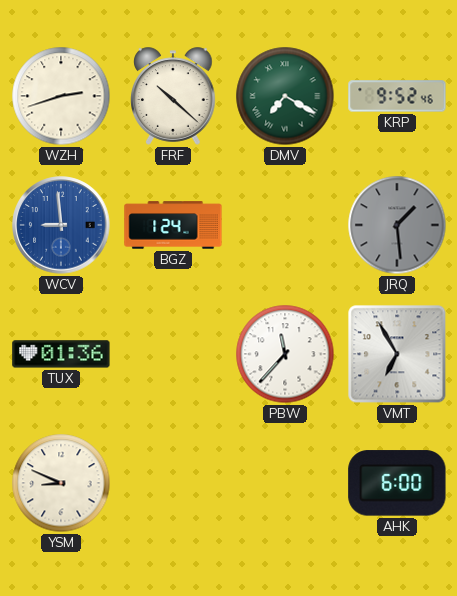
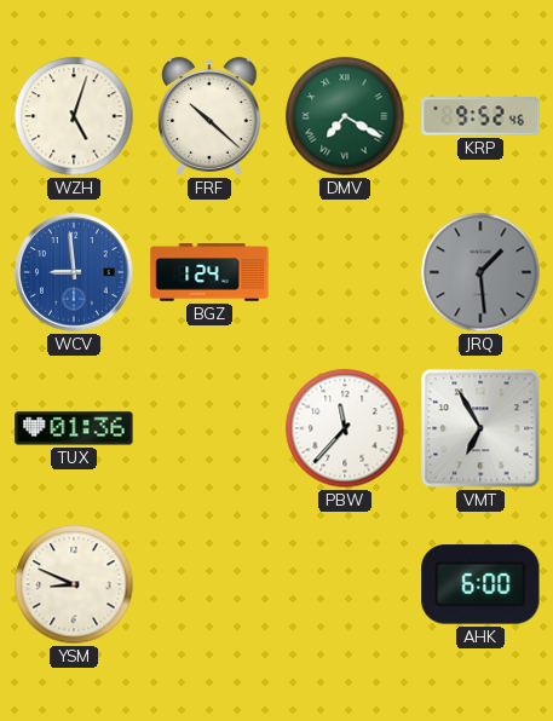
WZH: 2:42 -> 5:03 (74, 116)
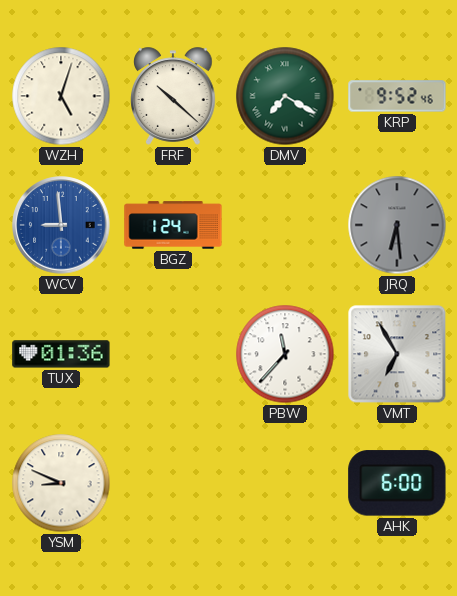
JRQ: 1:29 -> 6:29 (397, 225)
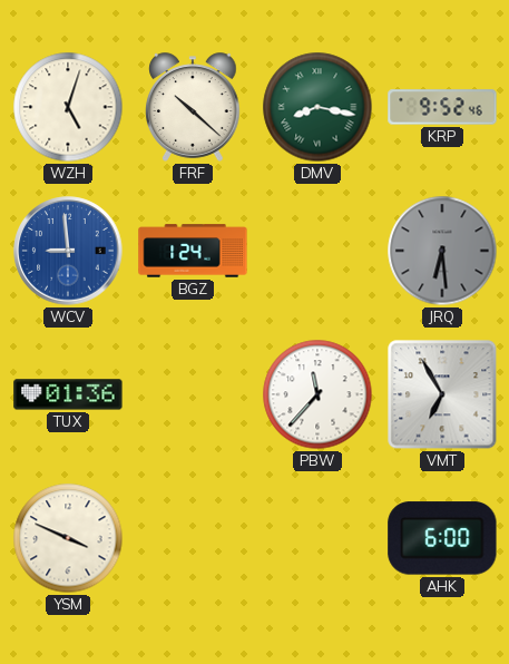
DMV: 7:20 -> 8:17 (317, 107)
YSM: 8:49 -> 3:49 (68, 538)
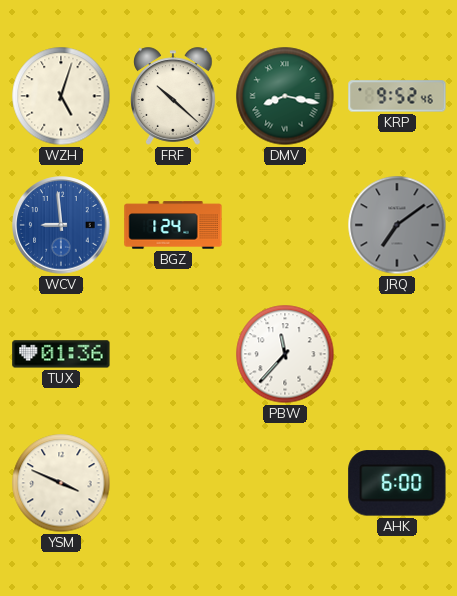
JRQ: 6:29 -> 7:09 (397, 225)
VMT: 6:55 -> none (442, 394)
